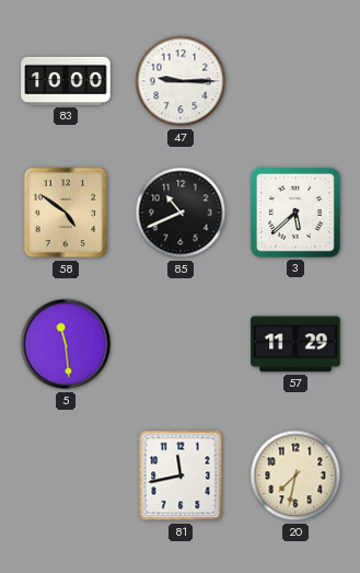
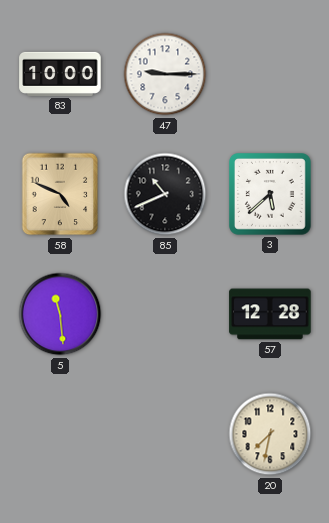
58: 4:51 -> 4:49 (60, 194)
57: 11:29 -> 12:28 (270, 314)
81: 11:43 -> none (181, 475)
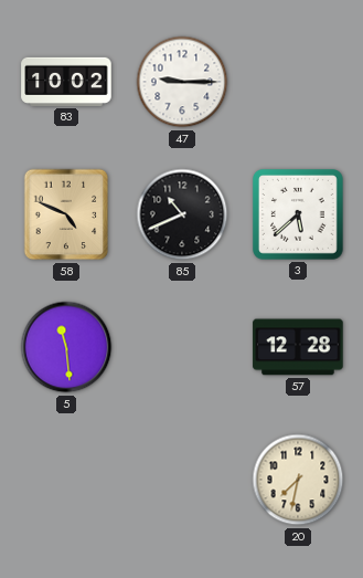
83: 10:00 -> 10:02 (66, 82)
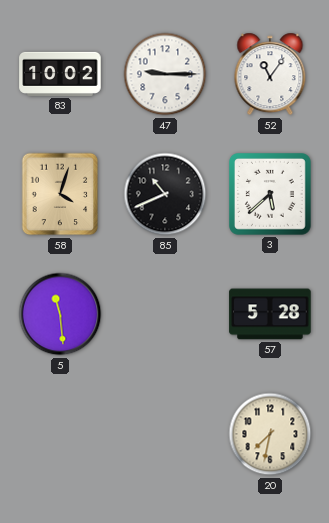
52: none -> 11:06 (270, 74)
58: 4:49 -> 4:03 (60, 194)
57: 12:28 -> 5:28 (270, 314)
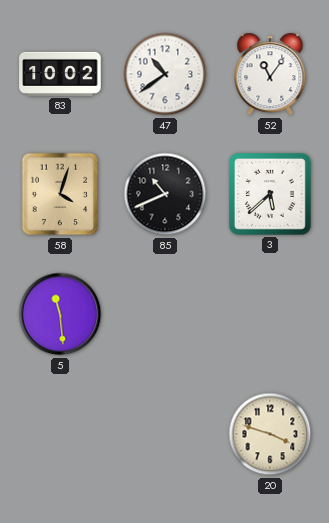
47: 9:15 -> 10:39 (165, 74)
57: 5:28 -> none (270, 314)
20: 7:32 -> 3:48 (270, 434)
